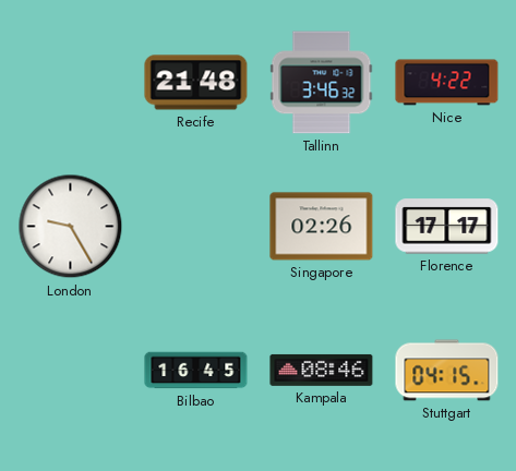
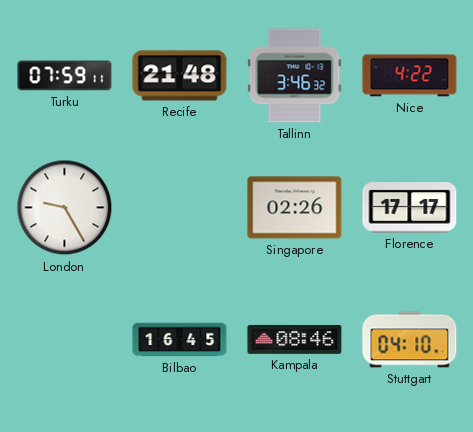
Turku: none -> 07:59 (65, 76)
Stuttgart: 04:15 -> 04:10 (410, 340)
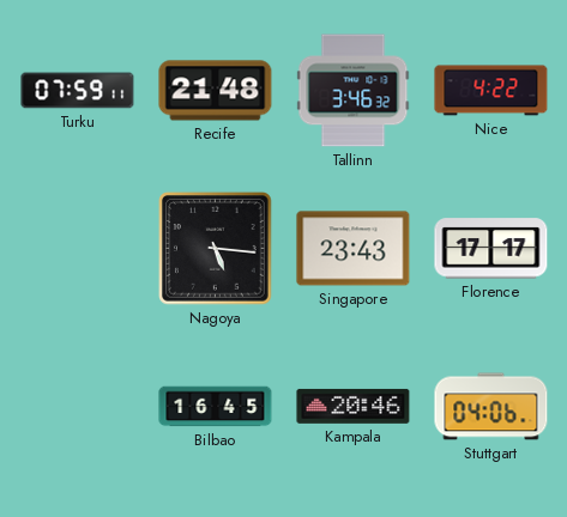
London: 9:25 -> none (65, 208)
Nagoya: none -> 5:16 (216, 249)
Singapore: 02:26 -> 23:43 (354, 249)
Kampala: 08:46 -> 20:46 (354, 406)
Stuttgart: 04:10 -> 04:06 (491, 407)
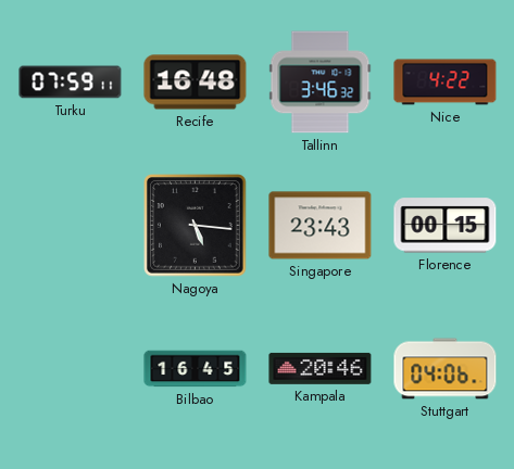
Recife: 21:48 -> 16:48 (196, 83)
Florence: 17:17 -> 00:15 (446, 226)
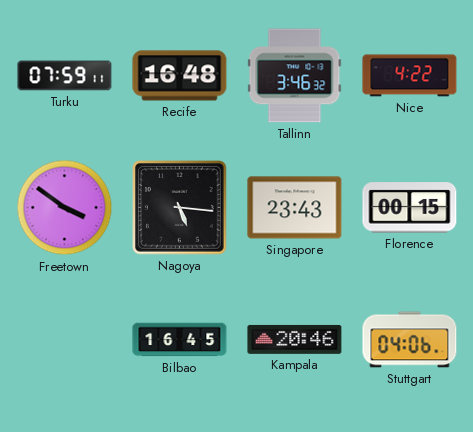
Freetown: none -> 3:51 (65, 208)
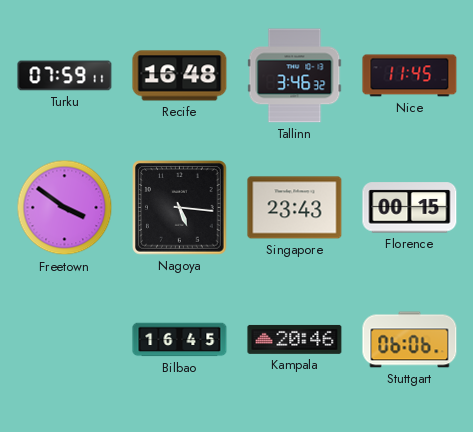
Nice: 4:22 -> 11:45 (410, 76)
Stuttgart: 04:06 -> 06:06 (410, 340)
